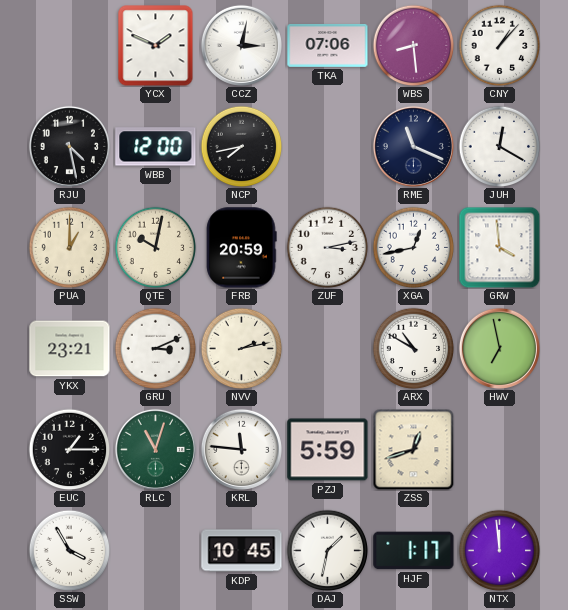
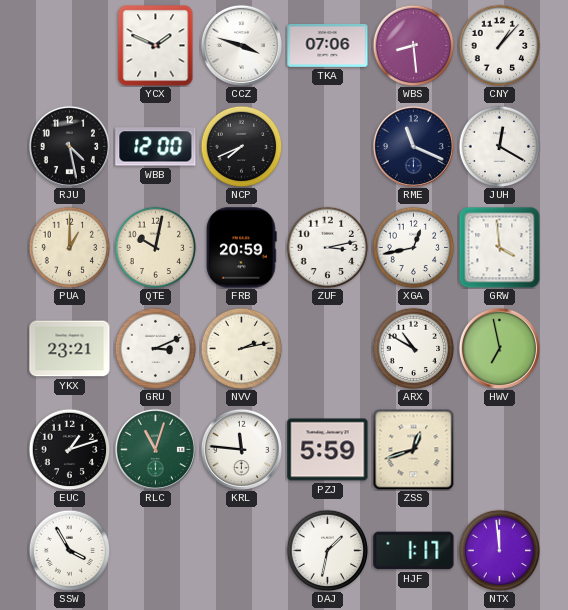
CCZ: 3:02 -> 3:48 (241, 45)
NCP: 7:43 -> 7:41 (241, 146)
EUC: 1:15 -> 1:12 (69, 449)
KDP: 10:45 -> none (242, 551)
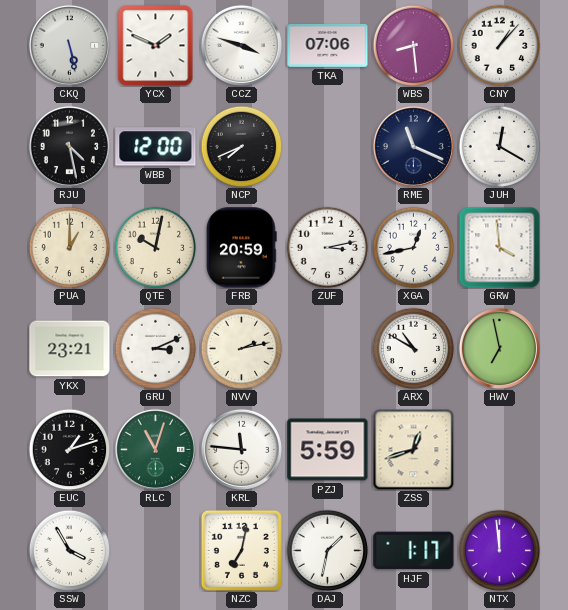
CKQ: none -> 5:28 (69, 45)
NZC: none -> 7:02 (241, 550)
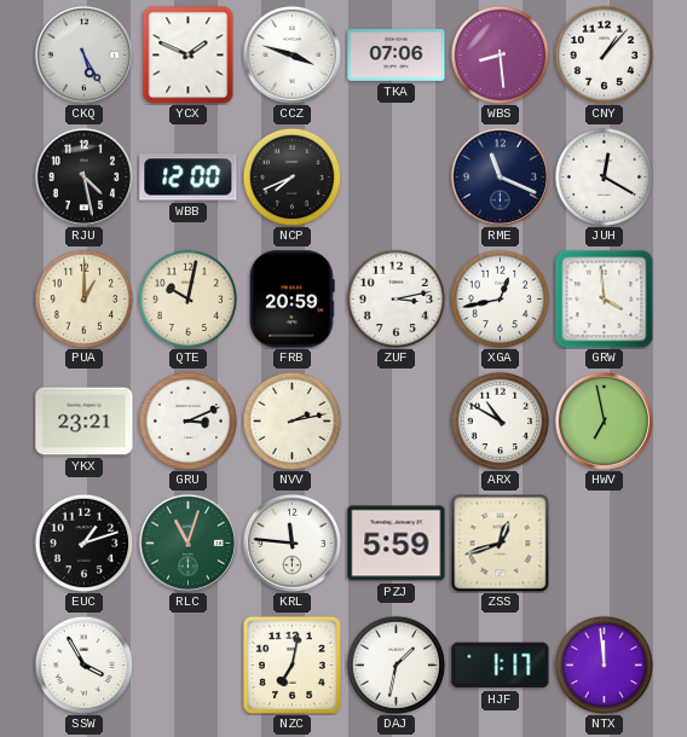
CKQ: 5:28 -> 5:25 (83, 54)
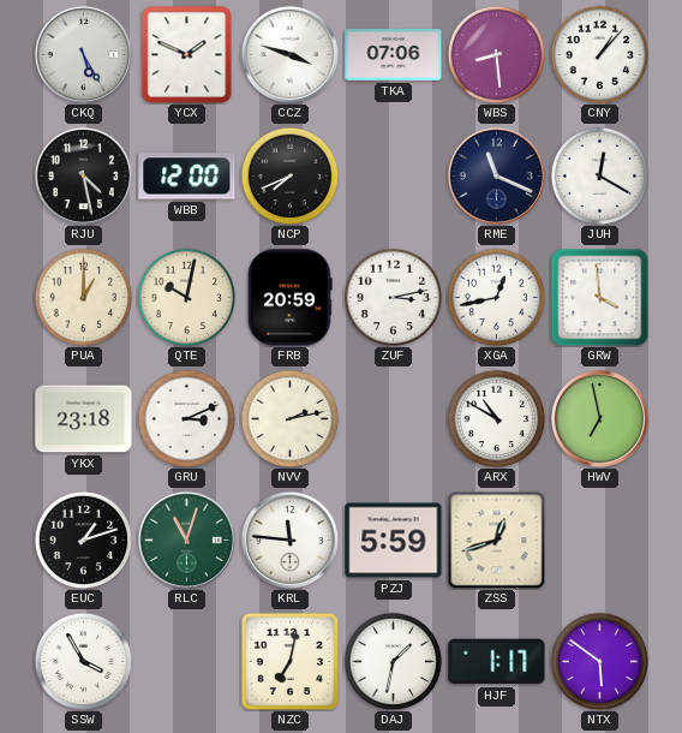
YKX: 23:21 -> 23:18 (84, 419)
NTX: 11:59 -> 5:51 (599, 661)
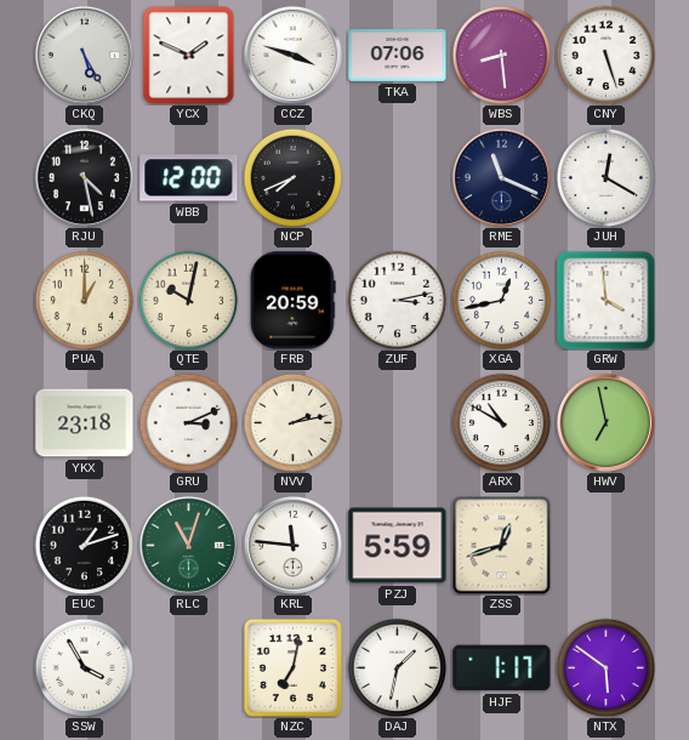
CNY: 1:07 -> 5:27 (605, 55)
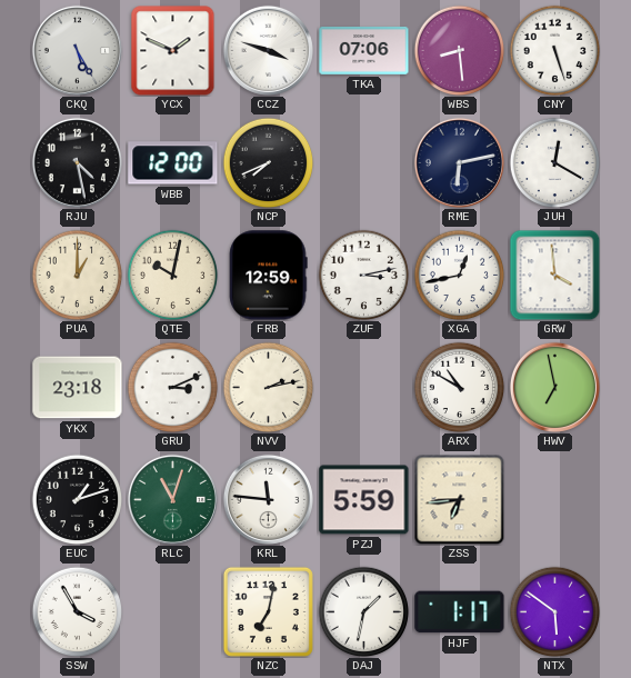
RME: 11:19 -> 6:13 (459, 162)
FRB: 20:59 -> 12:59 (269, 276)
ZSS: 12:42 -> 6:44 (459, 499)
